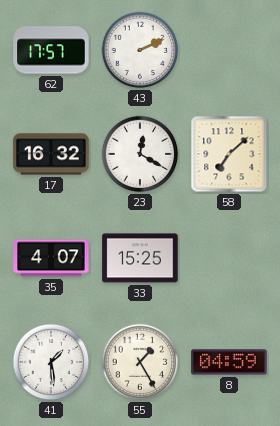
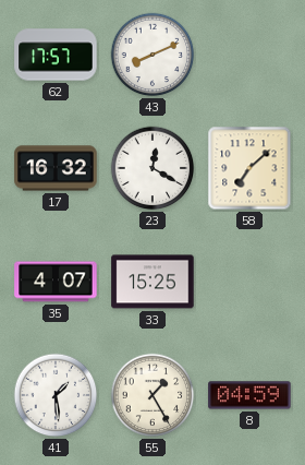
43: 2:11 -> 8:11 (152, 55)
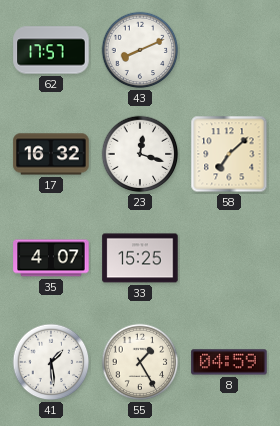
23: 12:20 -> 12:18 (140, 154)
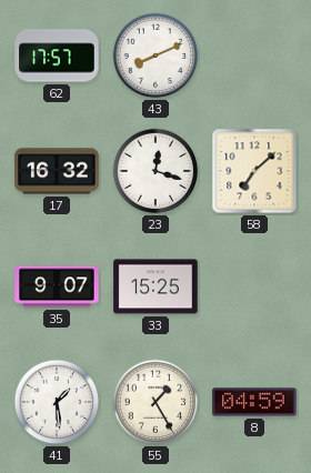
35: 4:07 -> 9:07 (57, 286)
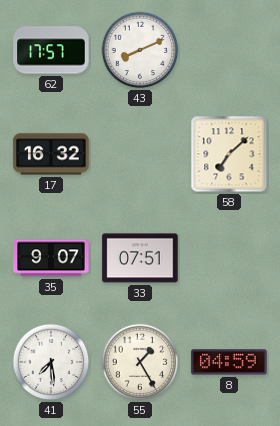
23: 12:18 -> none (155, 171)
33: 15:25 -> 07:51 (140, 258)
41: 1:29 -> 7:29 (51, 362)
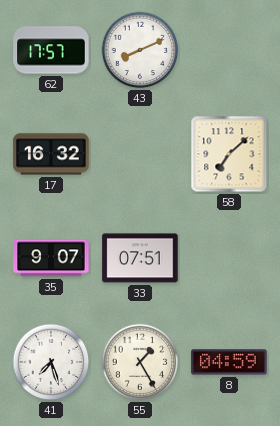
41: 7:29 -> 7:27 (51, 362)
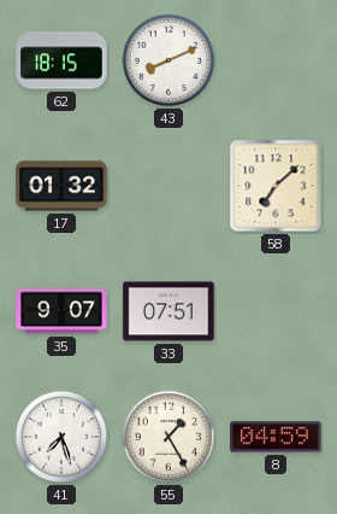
62: 17:57 -> 18:15 (61, 60)
17: 16:32 -> 01:32 (61, 186)
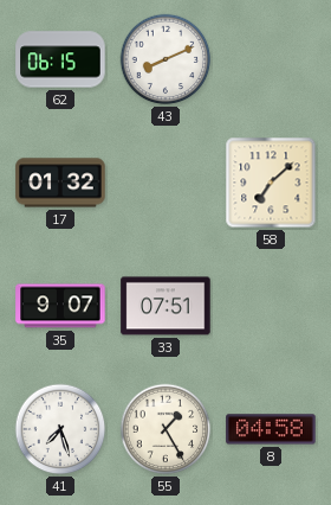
62: 18:15 -> 06:15 (60, 59)
8: 04:59 -> 04:58 (271, 429)
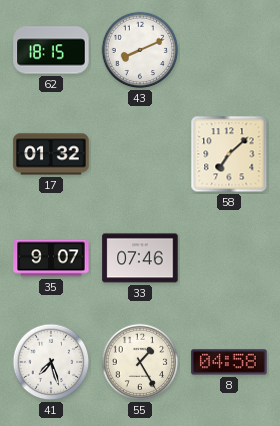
62: 06:15 -> 18:15 (51, 50)
33: 07:51 -> 07:46 (140, 258)
